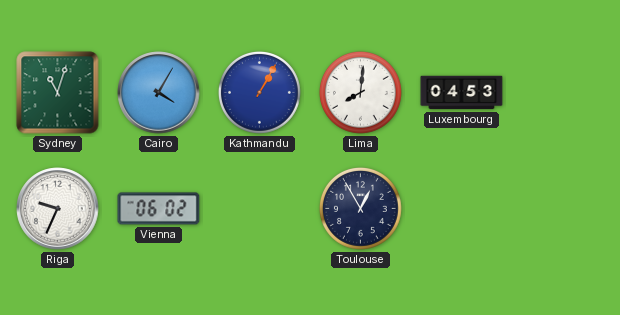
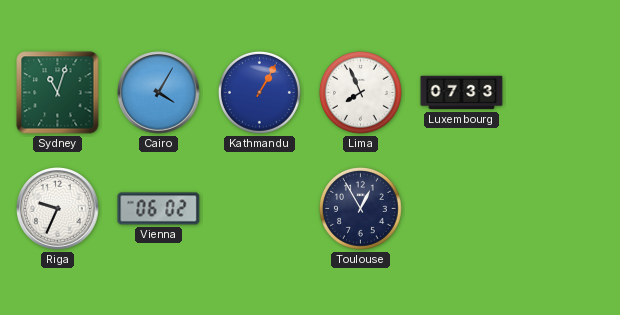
Lima: 8:01 -> 7:56 (361, 93)
Luxembourg: 04:53 -> 07:33 (462, 93)
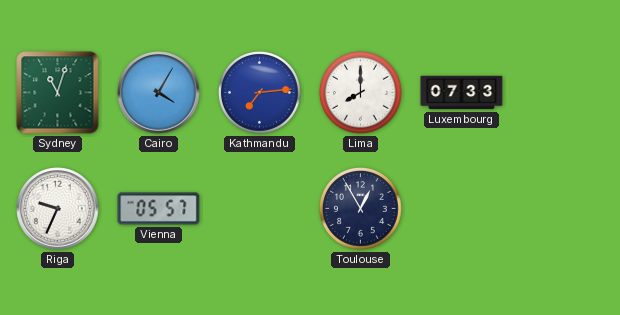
Kathmandu: 1:05 -> 7:14 (260, 93)
Lima: 7:56 -> 8:00 (361, 93)
Vienna: 06:02 -> 05:57 (159, 209)
